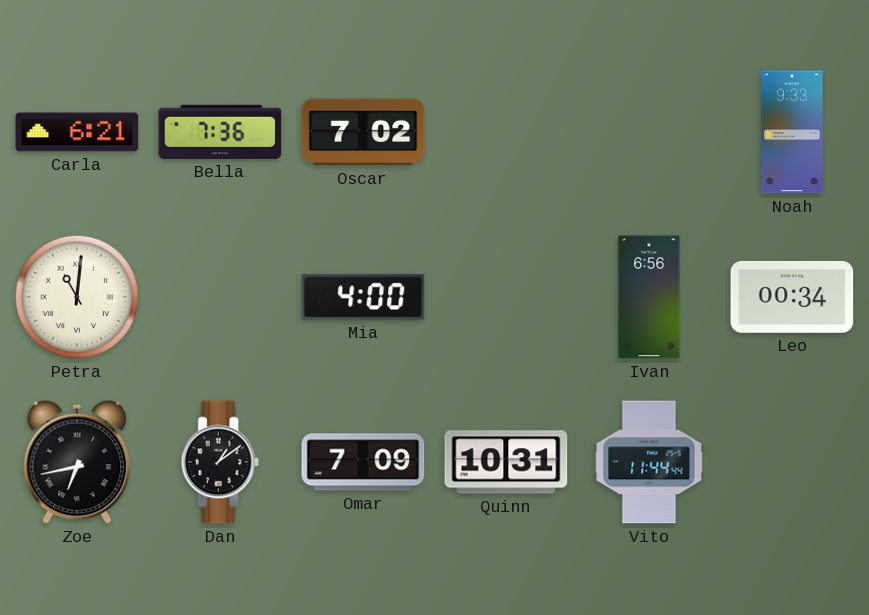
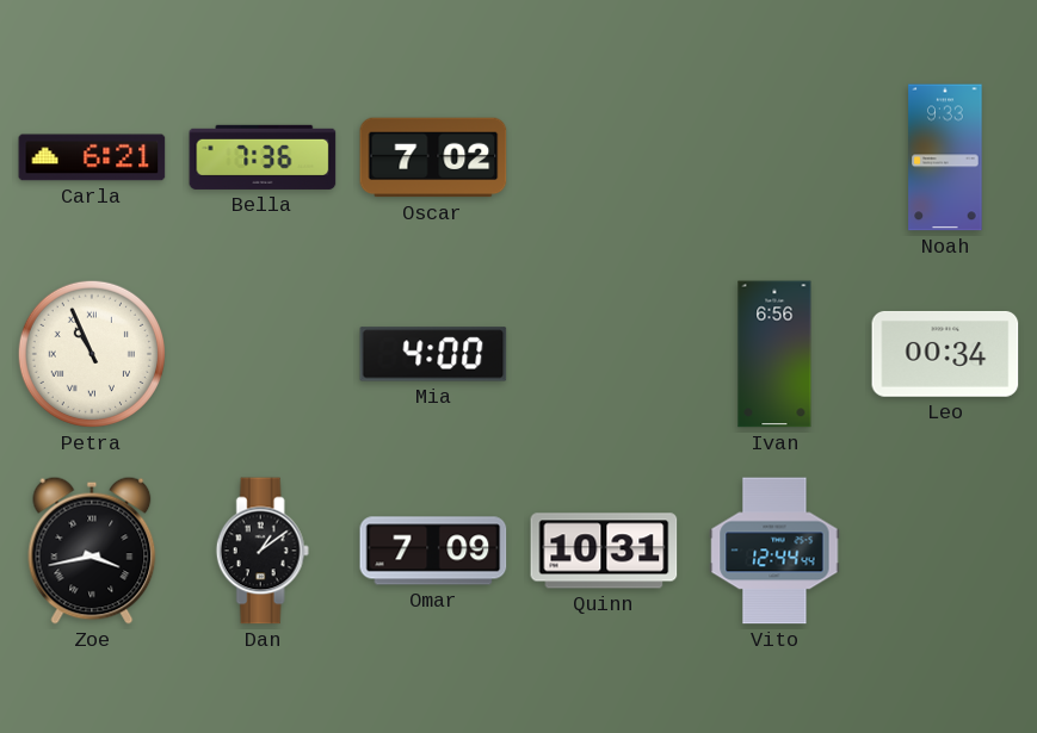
Petra: 11:01 -> 10:56 (92, 354)
Zoe: 6:43 -> 3:43 (92, 551)
Vito: 11:44 -> 12:44 (774, 551)
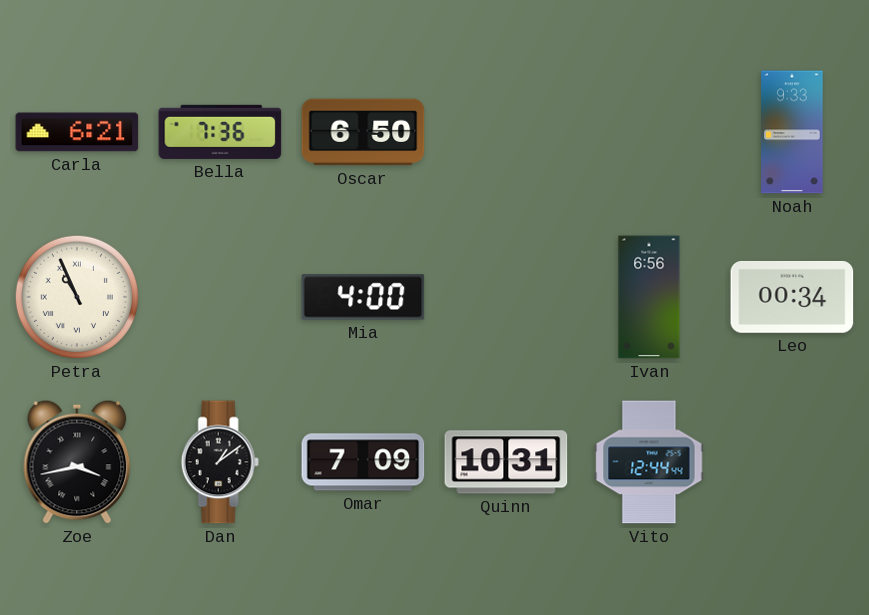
Oscar: 7:02 -> 6:50 (363, 132)
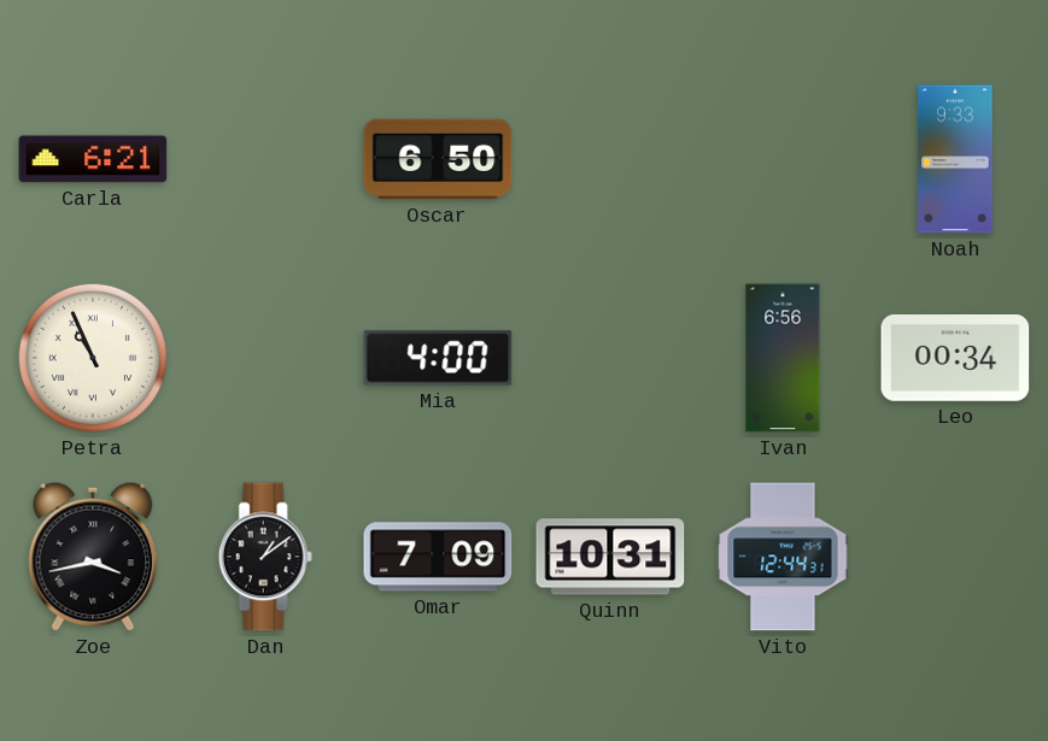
Bella: 7:36 -> none (220, 132)
Vito: 12:44:44 -> 12:44:31 (783, 557)
